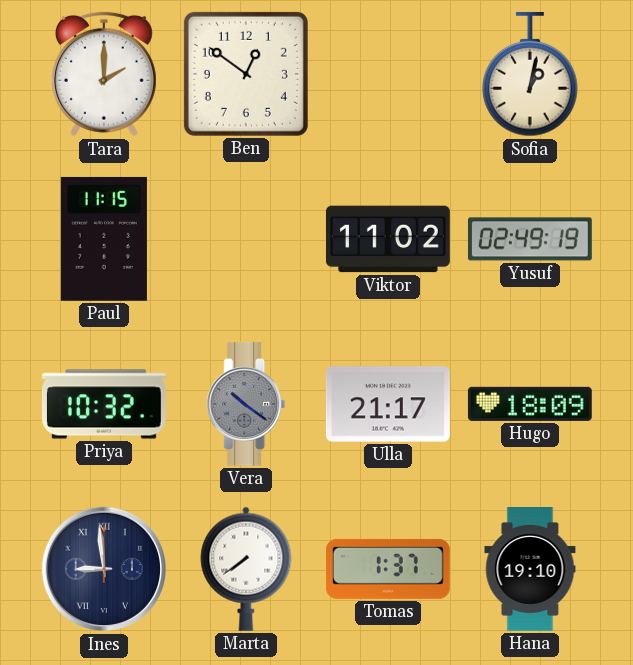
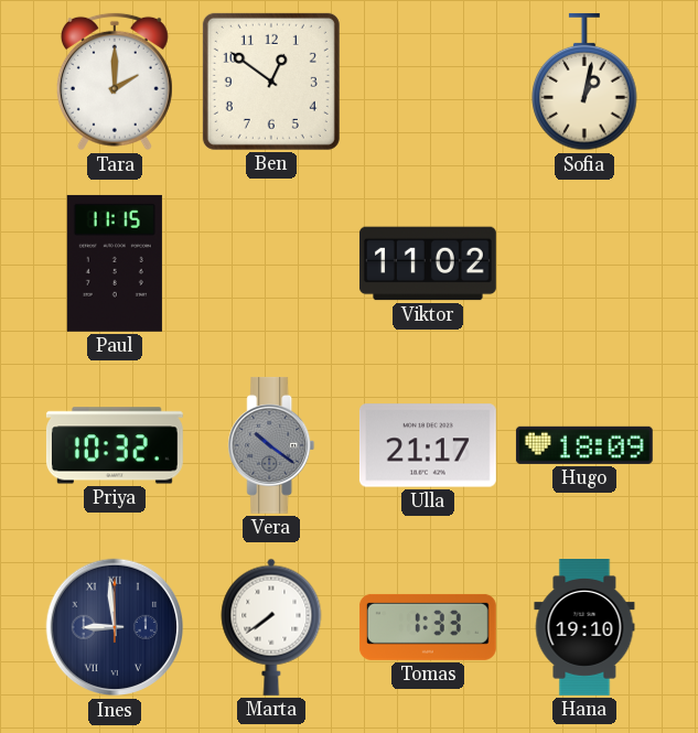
Yusuf: 02:49 -> none (530, 239)
Tomas: 1:37 -> 1:33 (428, 627)
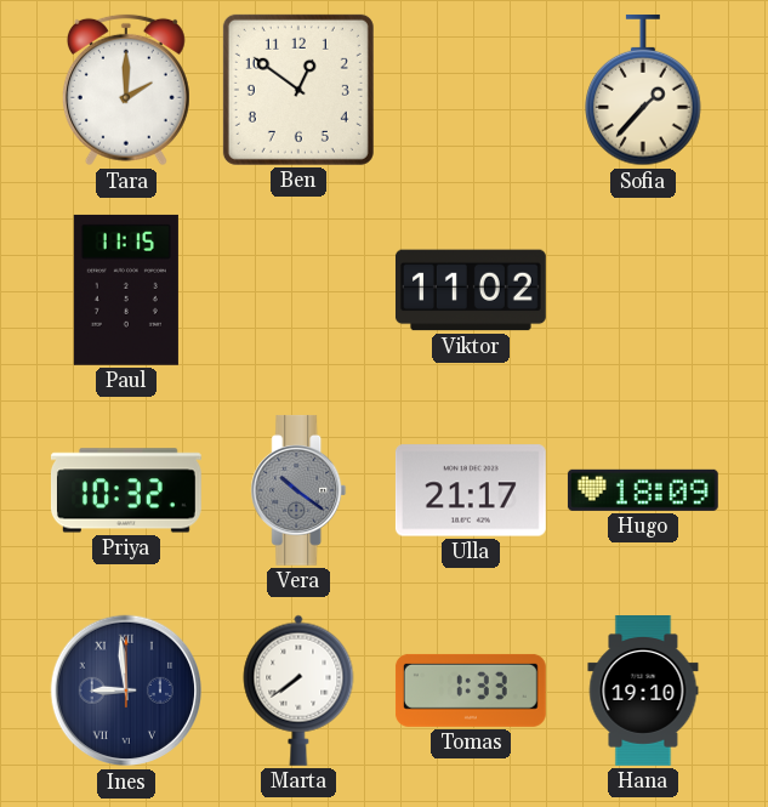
Sofia: 1:02 -> 1:37 (643, 90)
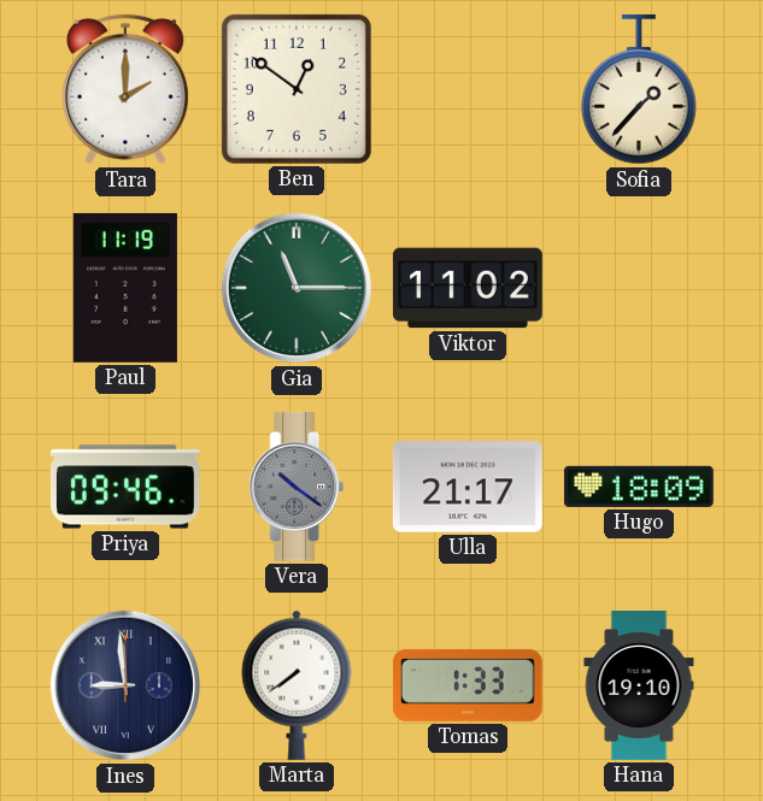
Paul: 11:15 -> 11:19 (125, 288)
Gia: none -> 11:15 (297, 288)
Priya: 10:32 -> 09:46 (125, 487)
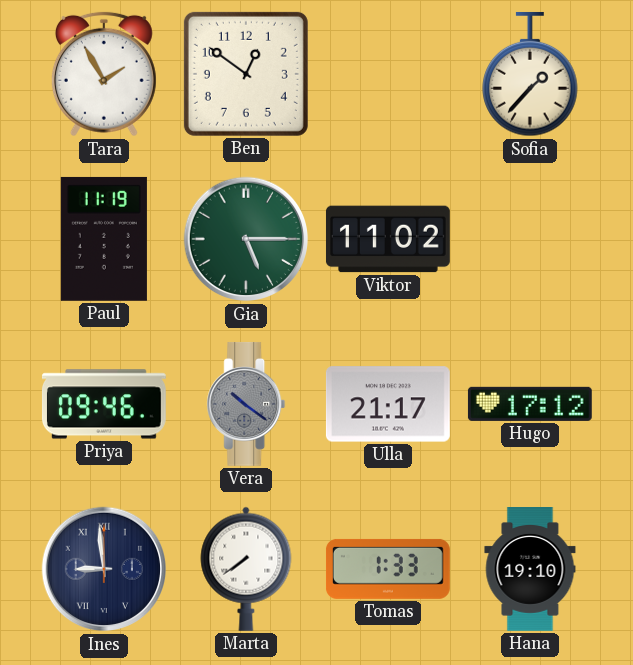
Tara: 2:00 -> 1:55 (104, 74)
Gia: 11:15 -> 5:15 (246, 239)
Hugo: 18:09 -> 17:12 (530, 404)
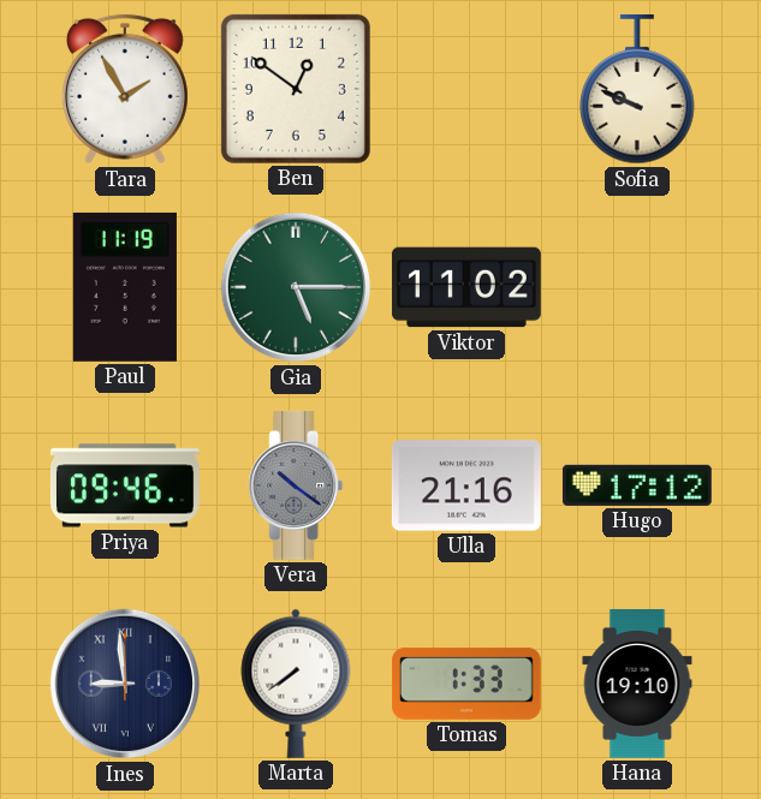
Sofia: 1:37 -> 9:49 (637, 89)
Ulla: 21:17 -> 21:16 (466, 485)
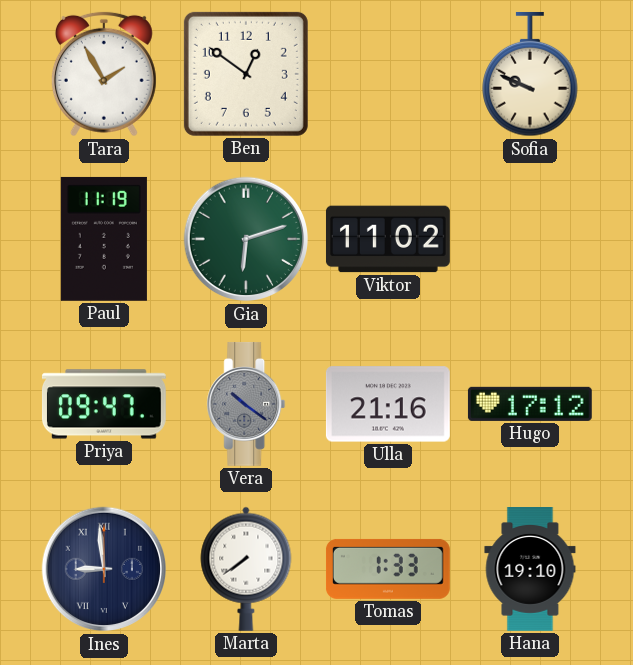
Gia: 5:15 -> 6:12 (246, 239)
Priya: 09:46 -> 09:47 (104, 404)
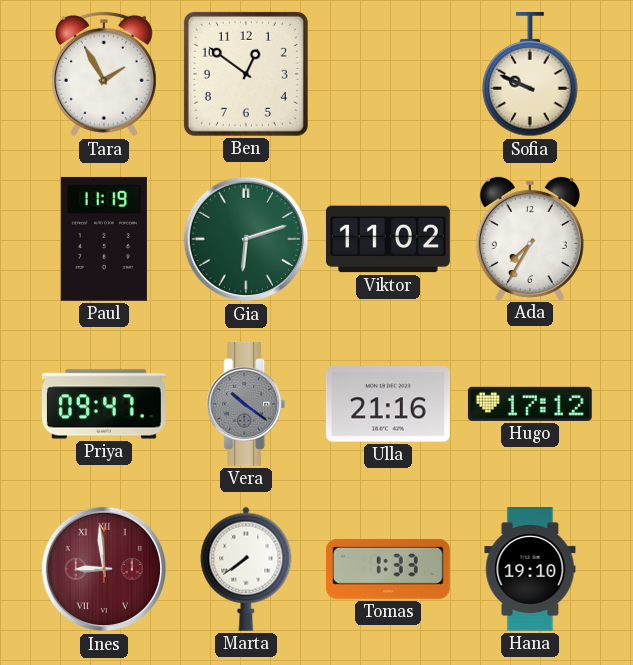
Ada: none -> 7:35 (530, 238)
Ines dial: navy -> burgundy (104, 569)
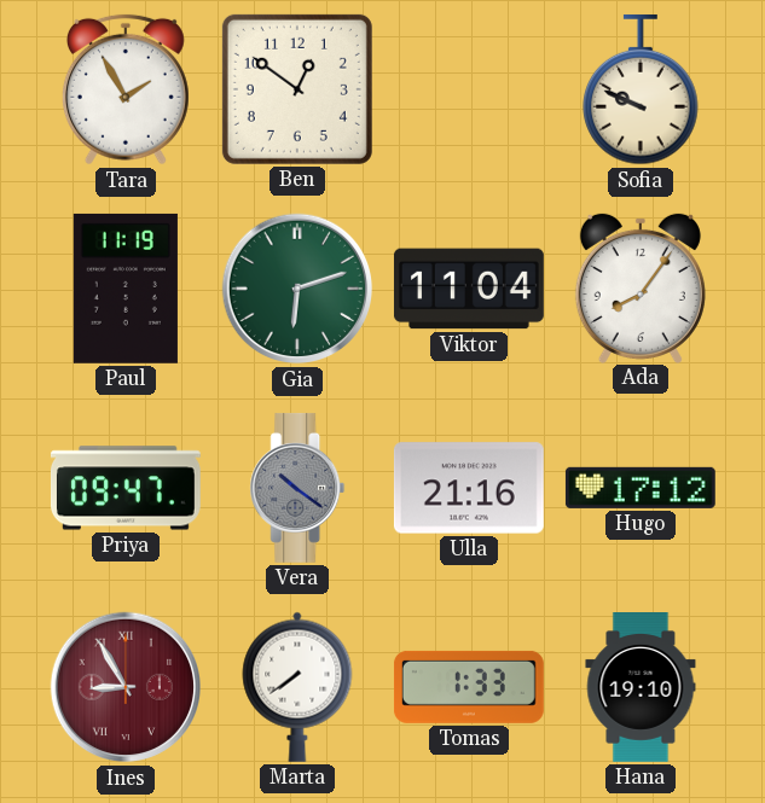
Viktor: 11:02 -> 11:04 (469, 289)
Ada: 7:35 -> 8:06 (641, 287)
Ines: 8:59 -> 8:55 (126, 687)
